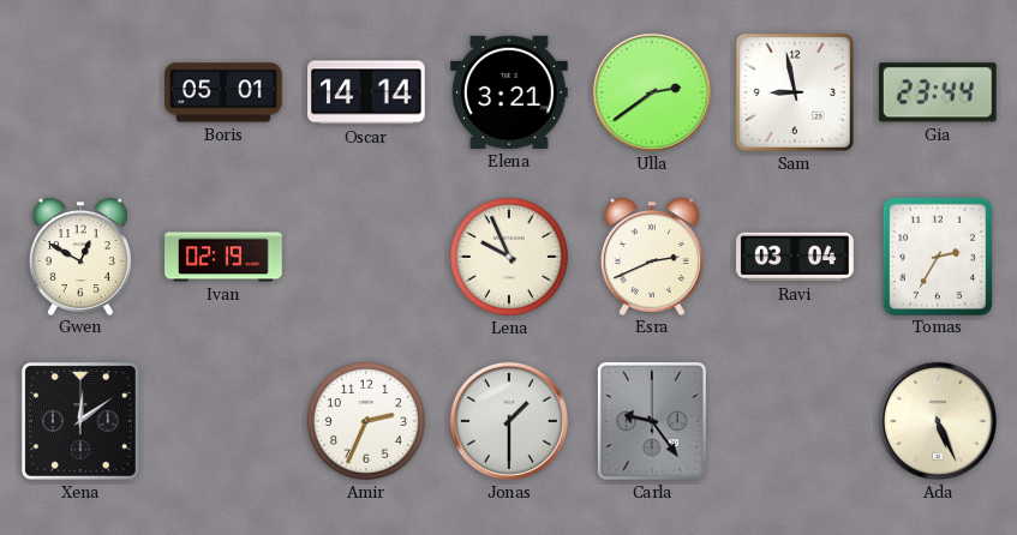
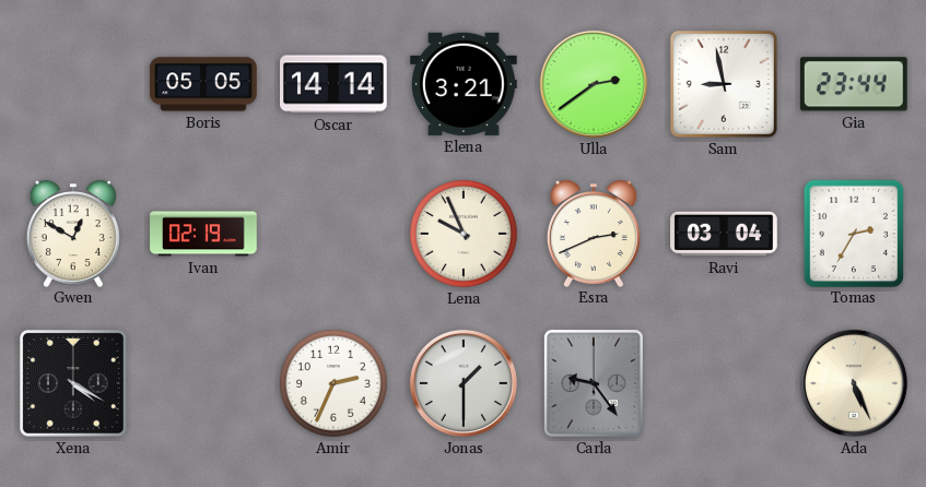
Boris: 05:01 -> 05:05 (204, 84)
Xena: 12:09 -> 4:20 (73, 383)
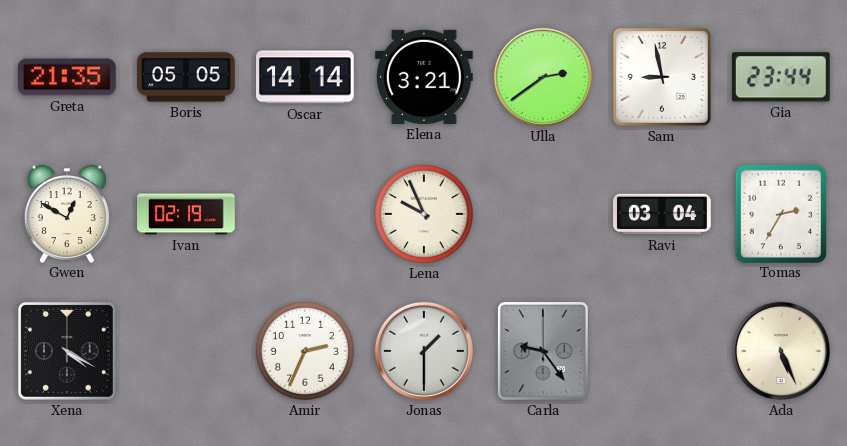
Greta: none -> 21:35 (68, 77)
Esra: 2:41 -> none (594, 234)
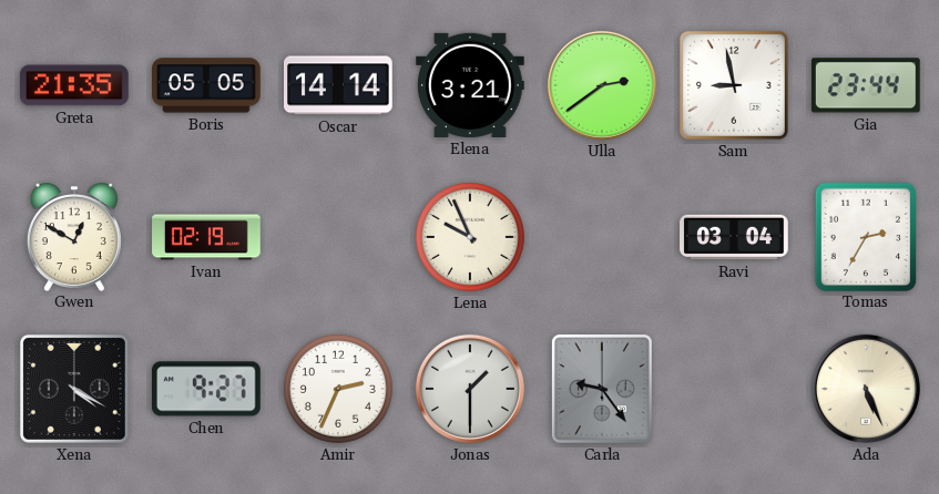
Chen: none -> 9:27 (207, 389)
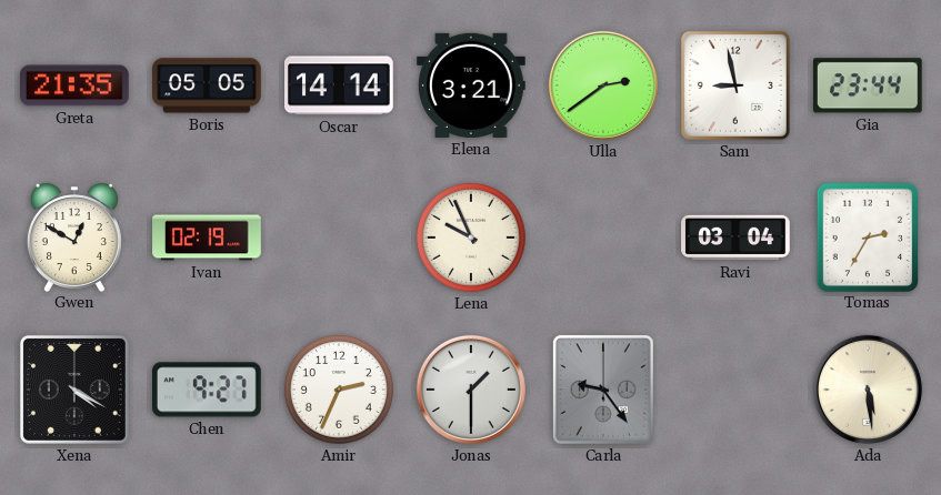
Ada: 5:26 -> 5:29 (868, 390)
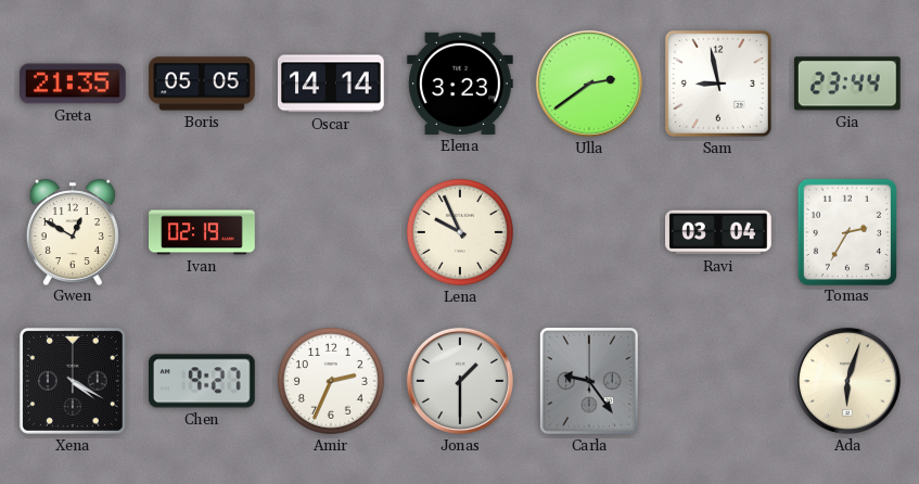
Elena: 3:21 -> 3:23 (461, 84)
Ada: 5:29 -> 6:03 (847, 381)
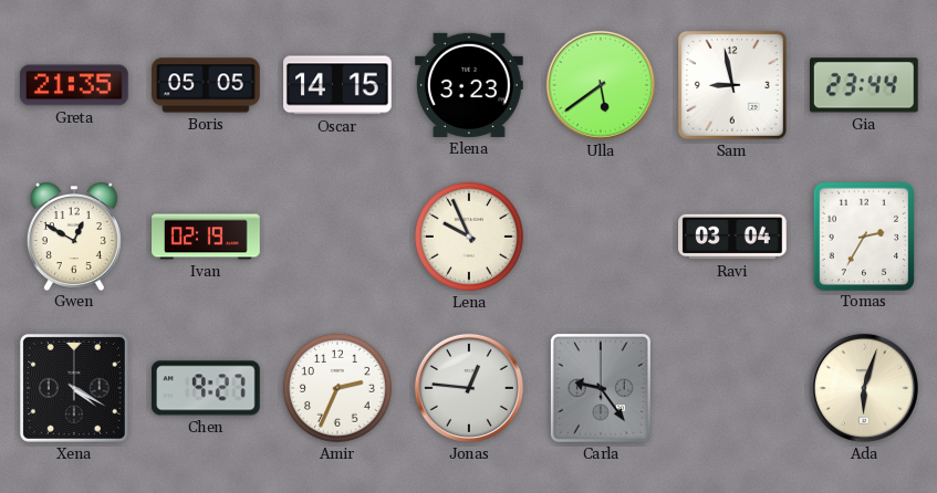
Oscar: 14:14 -> 14:15 (339, 85)
Ulla: 2:39 -> 5:39 (601, 85)
Jonas: 1:30 -> 12:46 (469, 388)
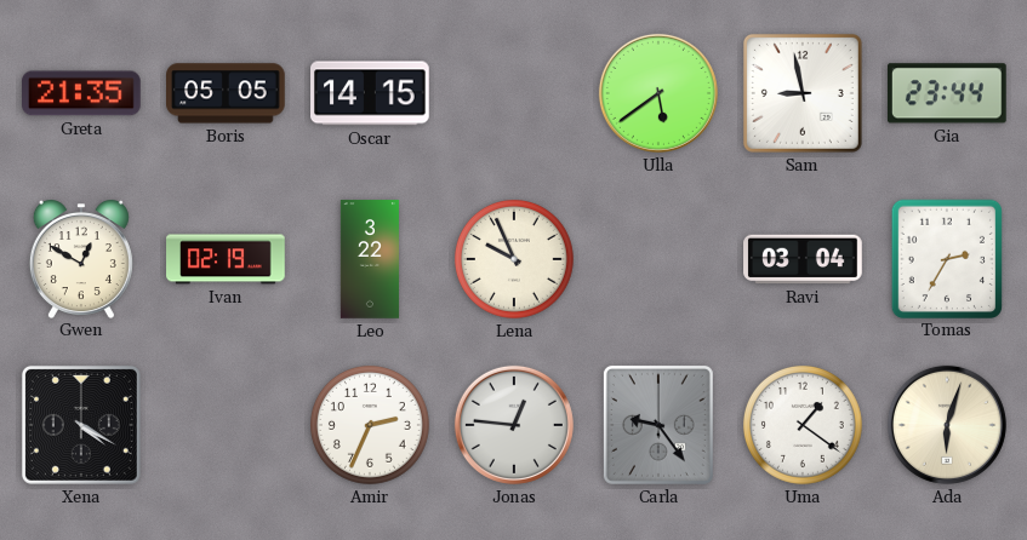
Elena: 3:23 -> none (470, 85)
Leo: none -> 3:22 (370, 259)
Chen: 9:27 -> none (207, 388)
Uma: none -> 1:21 (803, 425)
